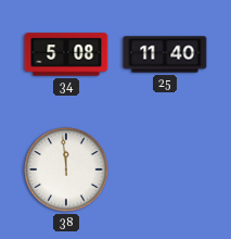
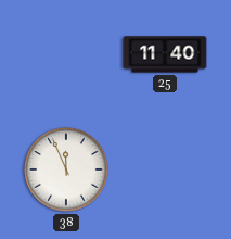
34: 5:08 -> none (66, 54)
38: 11:59 -> 11:56 (66, 169)
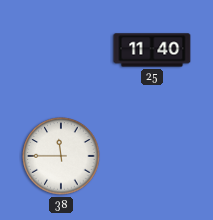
38: 11:56 -> 11:45 (61, 156)
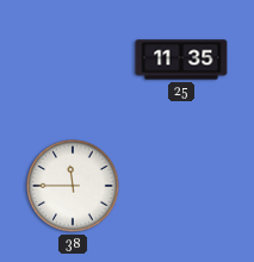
25: 11:40 -> 11:35 (181, 60)
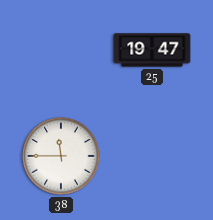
25: 11:35 -> 19:47 (152, 50)
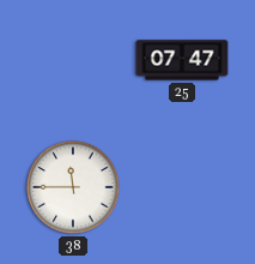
25: 19:47 -> 07:47 (182, 60)
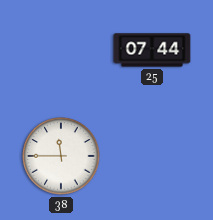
25: 07:47 -> 07:44 (152, 50)
